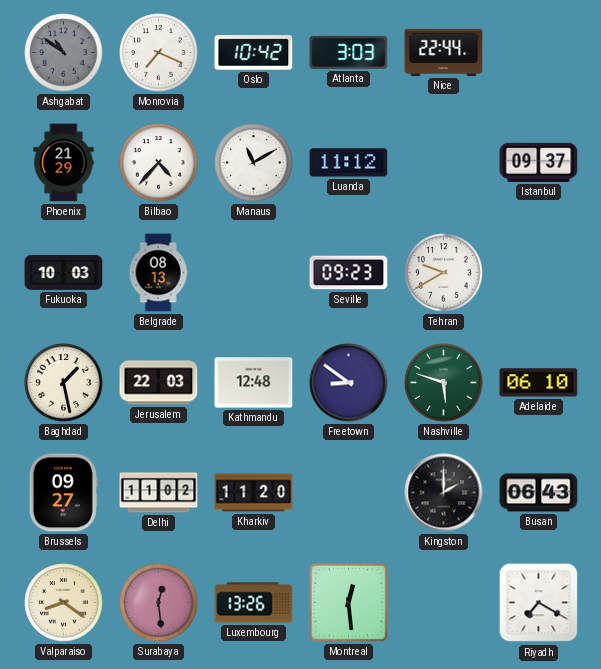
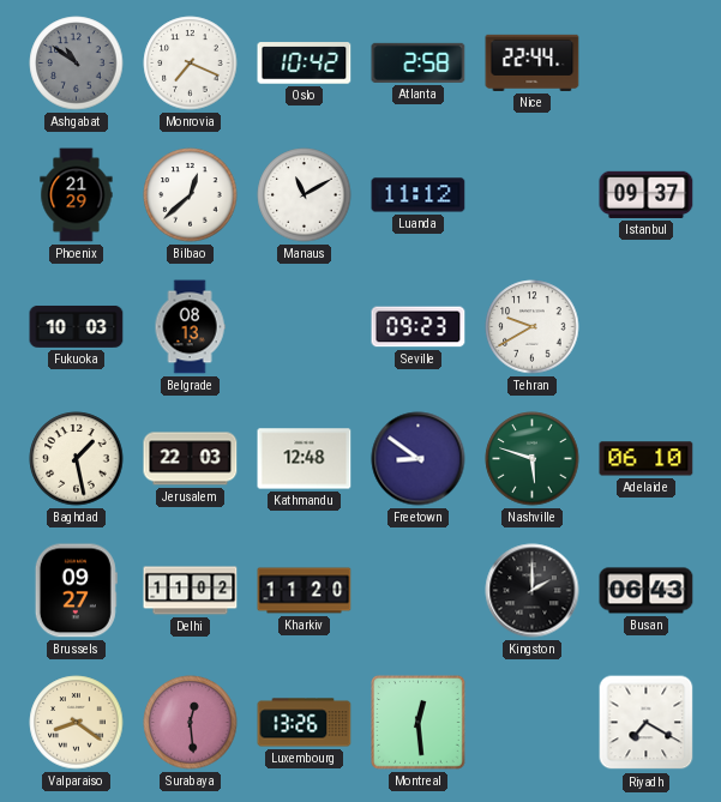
Atlanta: 3:03 -> 2:58 (419, 62)
Bilbao: 4:37 -> 12:38 (191, 195)
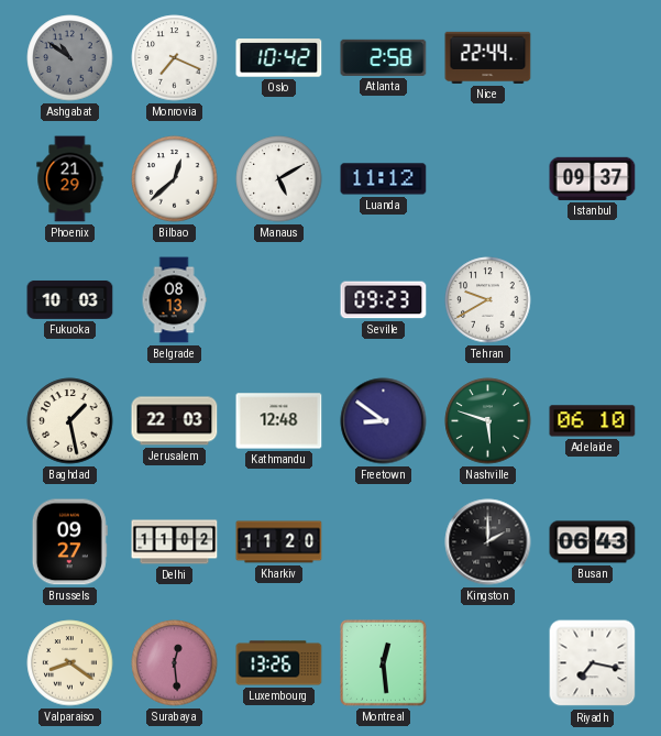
Manaus: 11:10 -> 5:10 (279, 179)
Riyadh: 7:20 -> 7:17 (593, 663)
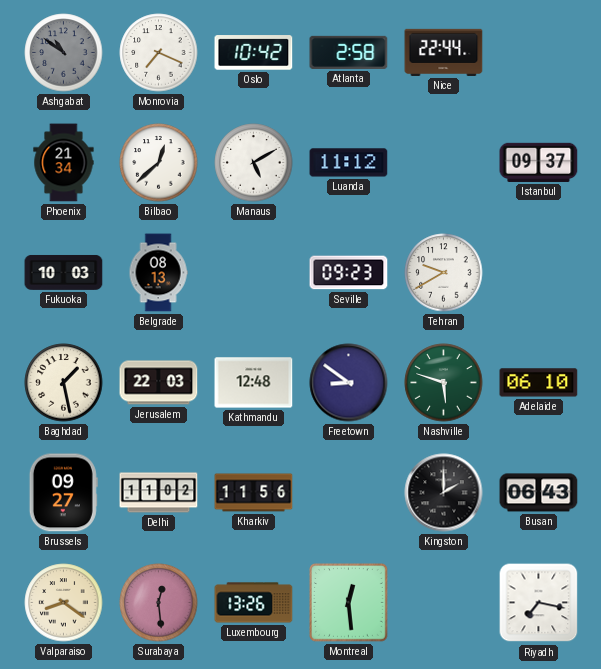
Phoenix: 21:29 -> 21:34 (64, 163)
Kharkiv: 11:20 -> 11:56 (254, 493)
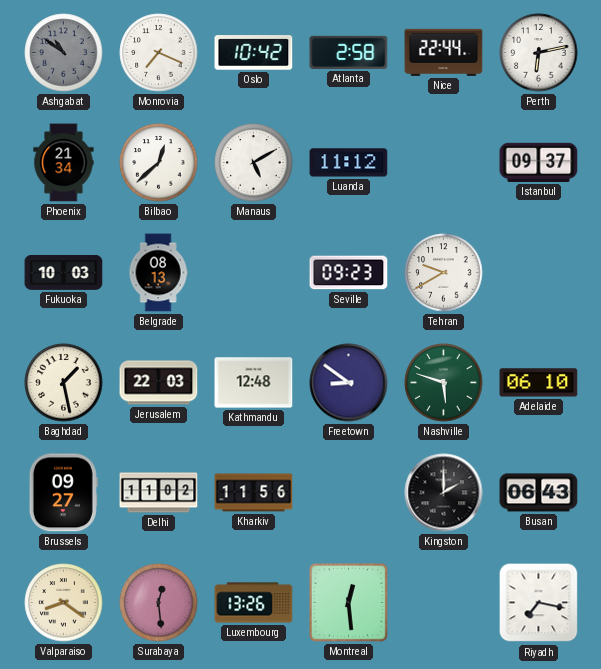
Perth: none -> 6:13 (539, 53)
